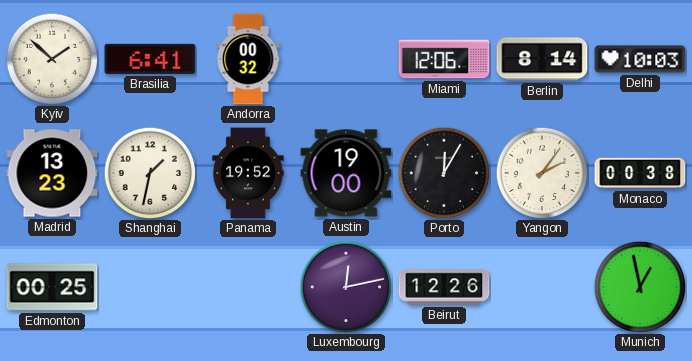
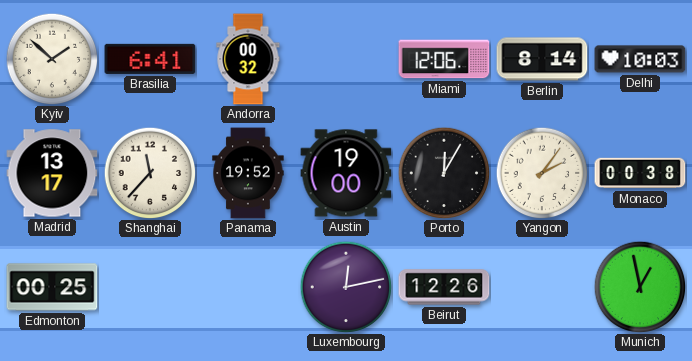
Madrid: 13:23 -> 13:17 (52, 173)
Shanghai: 1:32 -> 11:37 (150, 173)
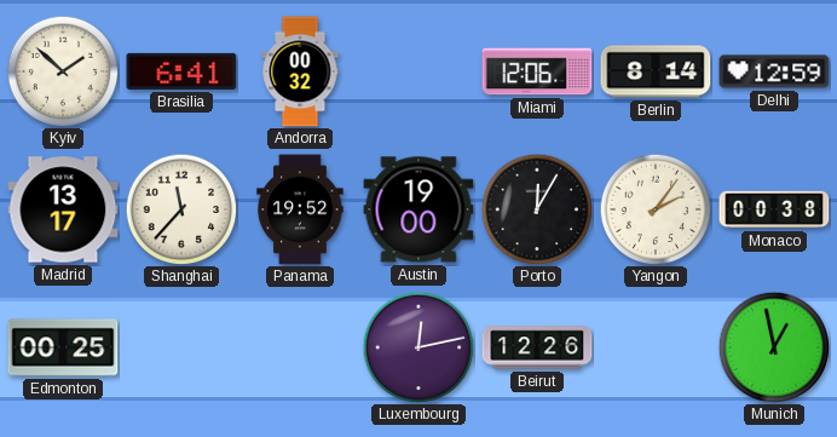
Delhi: 10:03 -> 12:59 (774, 71)
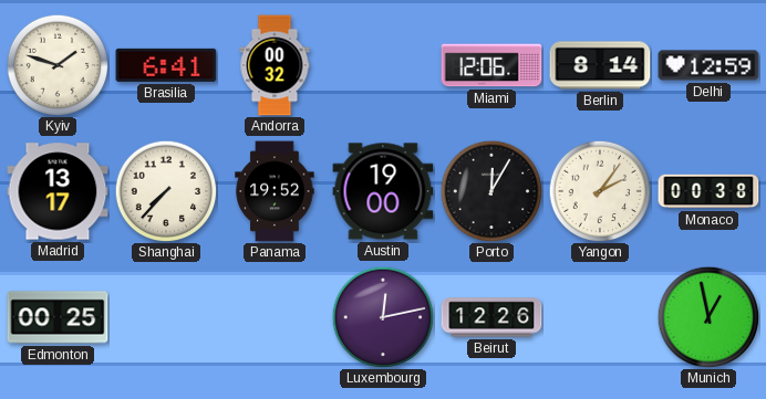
Kyiv: 1:52 -> 1:48 (58, 65)
Shanghai: 11:37 -> 7:37 (166, 191)
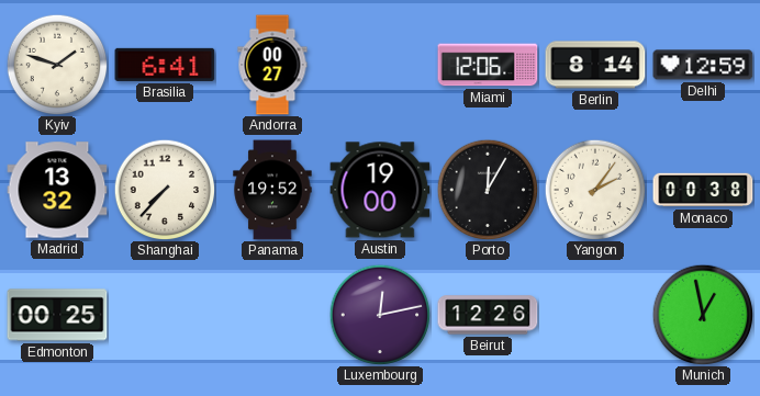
Andorra: 00:32 -> 00:27 (272, 65)
Madrid: 13:17 -> 13:32 (57, 190)
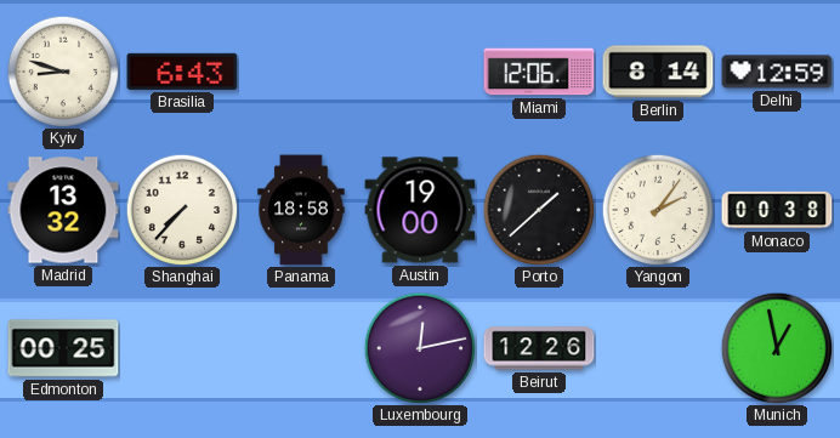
Kyiv: 1:48 -> 8:48 (63, 72)
Brasilia: 6:41 -> 6:43 (182, 72)
Andorra: 00:27 -> none (272, 65)
Panama: 19:52 -> 18:58 (301, 210)
Porto: 12:05 -> 1:38 (539, 210)
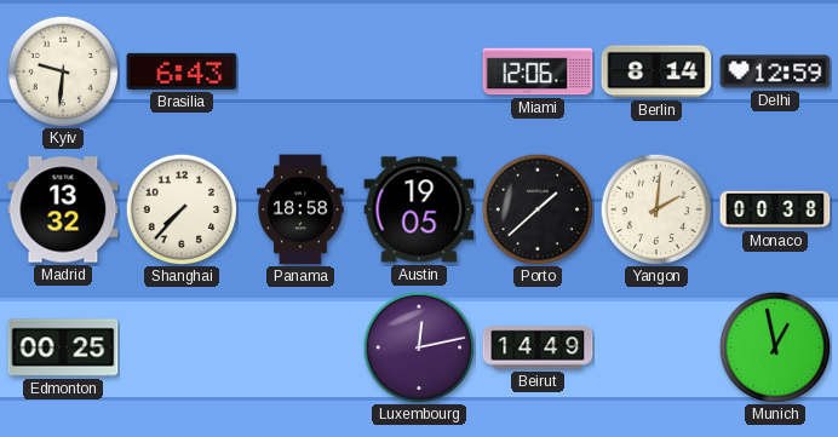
Kyiv: 8:48 -> 9:31 (63, 71)
Austin: 19:00 -> 19:05 (419, 209)
Yangon: 2:06 -> 2:01 (656, 209)
Beirut: 12:26 -> 14:49 (538, 347)
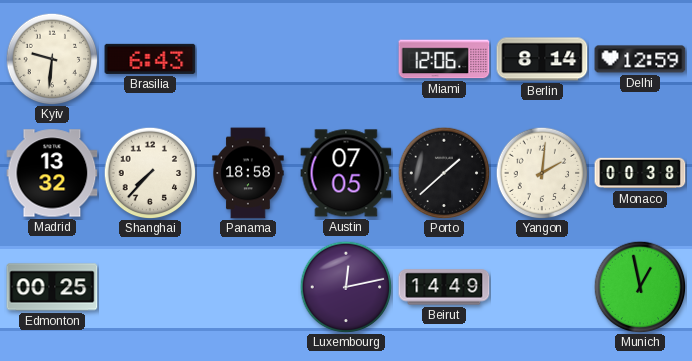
Austin: 19:05 -> 07:05 (346, 173)
